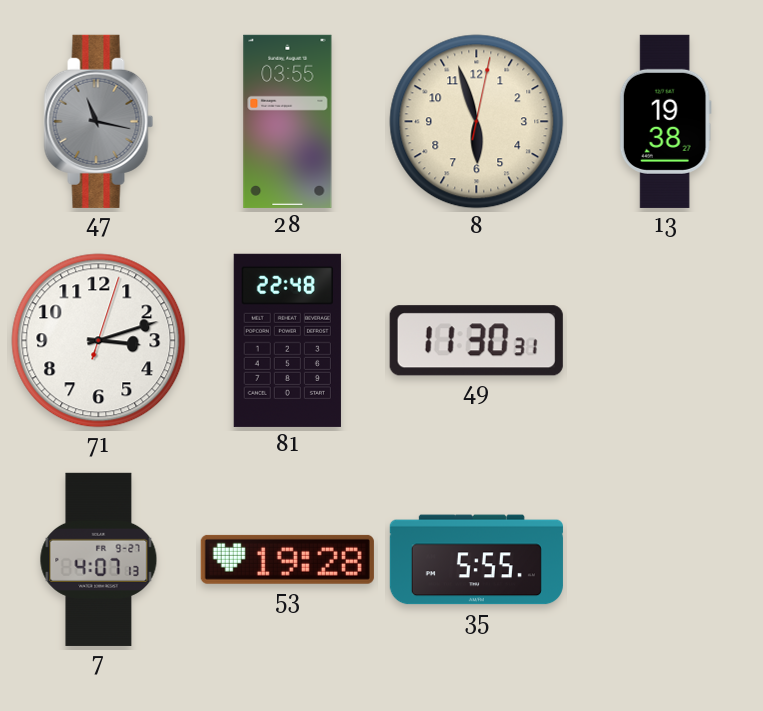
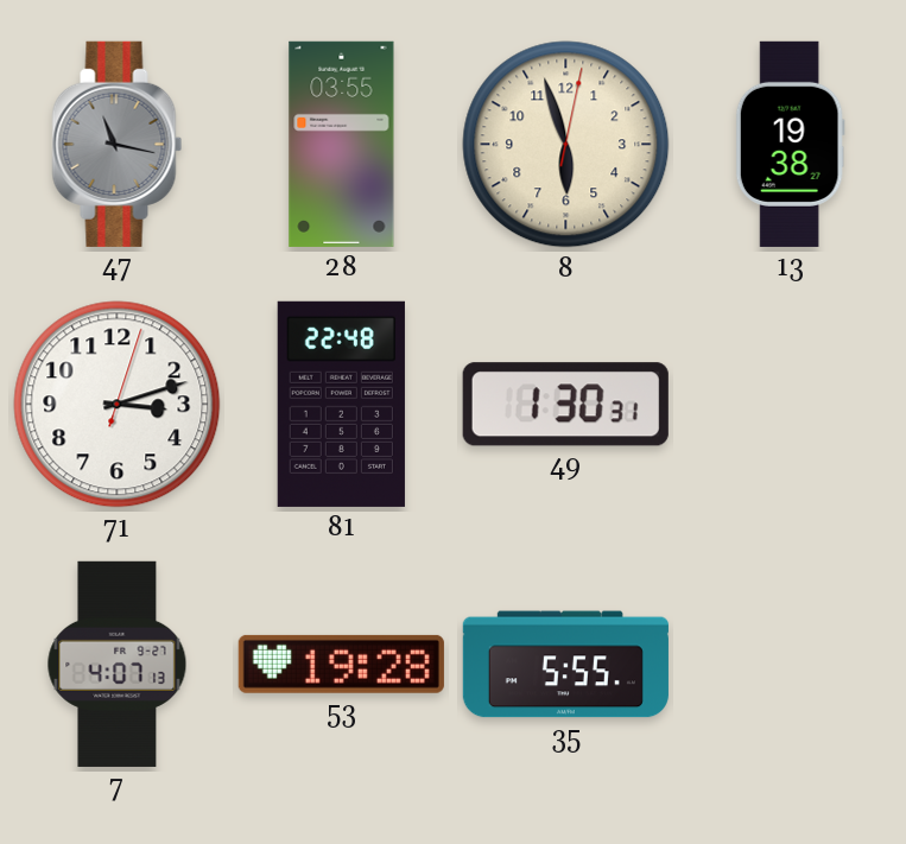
49: 11:30 -> 1:30 (565, 405)
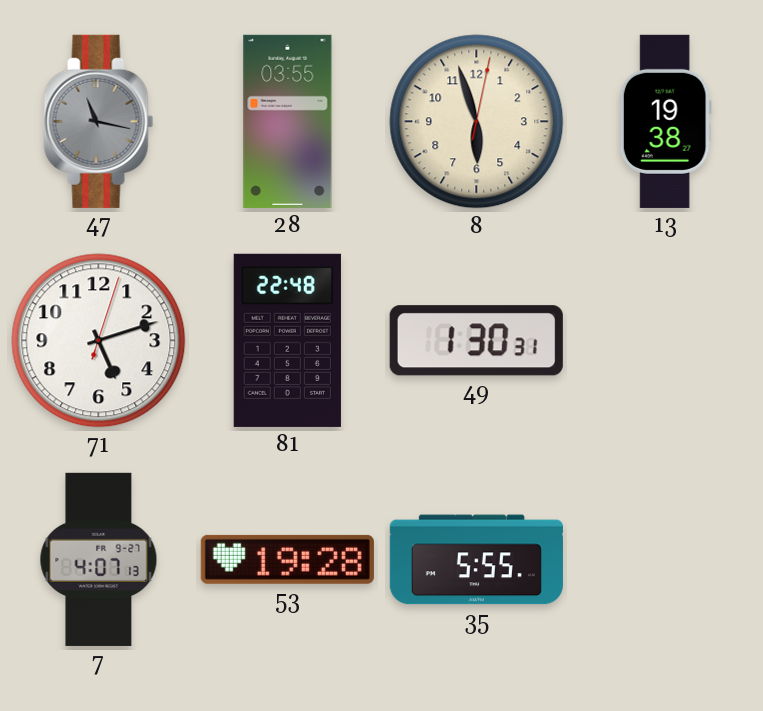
71: 3:12 -> 5:12 (99, 341)
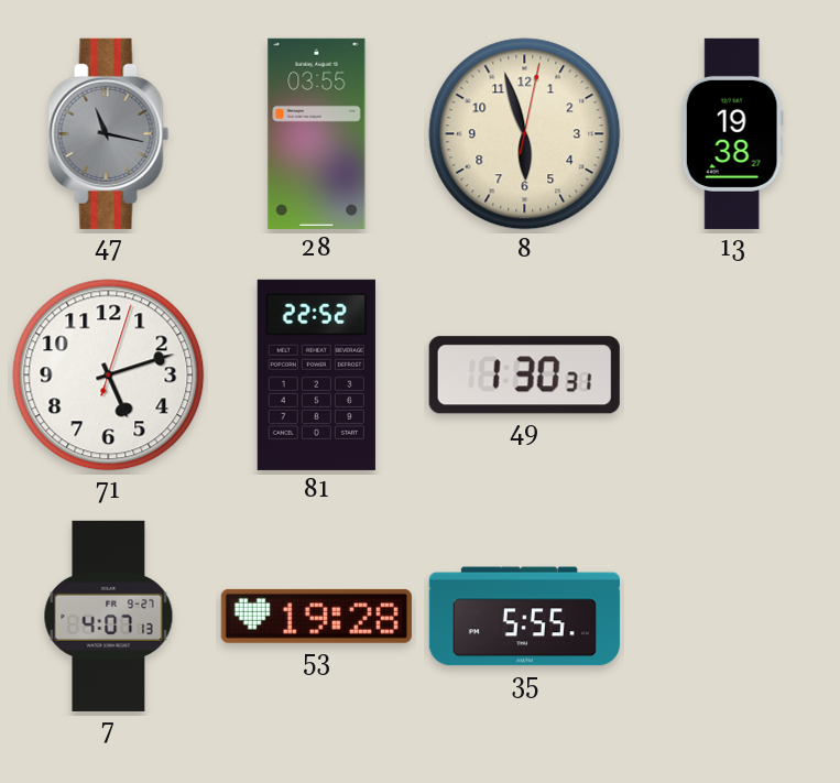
81: 22:48 -> 22:52 (316, 374)
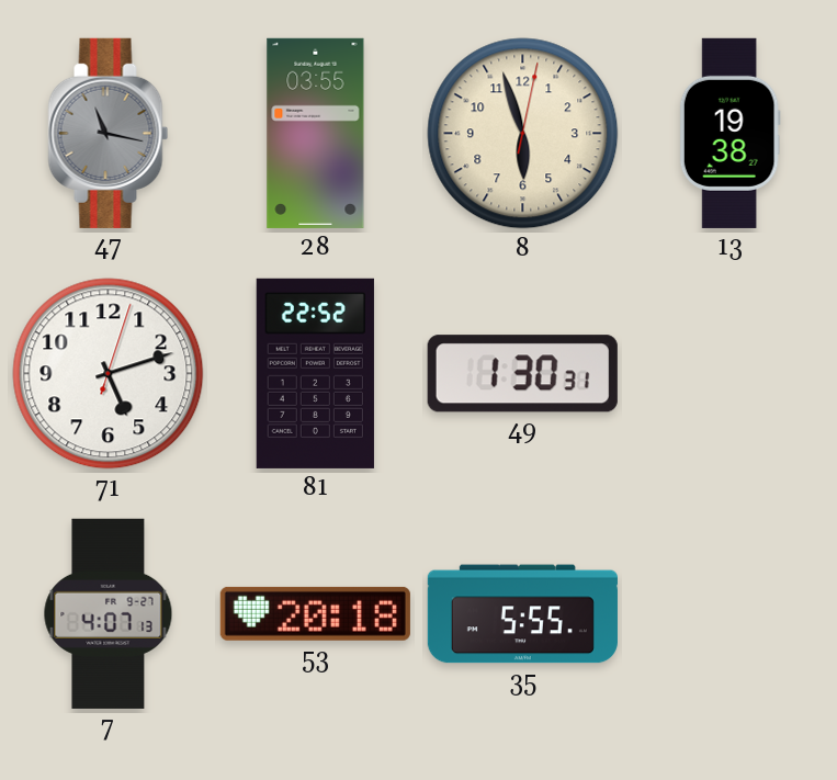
53: 19:28 -> 20:18 (315, 613)
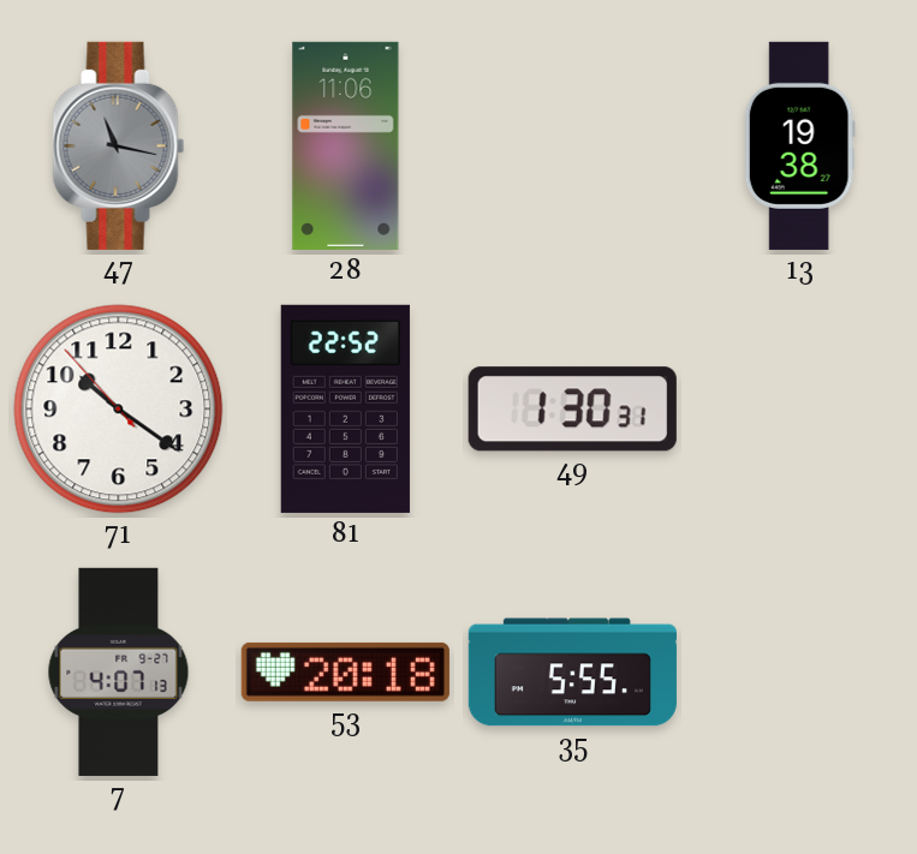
28: 03:55 -> 11:06 (346, 145)
8: 5:57 -> none (523, 134)
71: 5:12 -> 10:20 (119, 410)
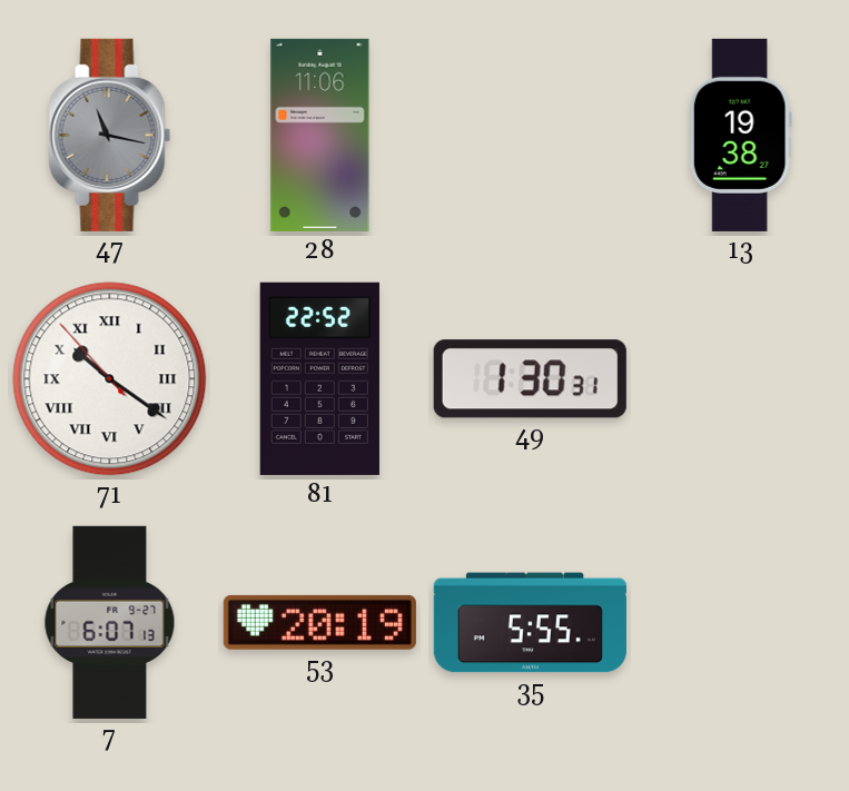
71 numerals: Arabic -> Roman (110, 379)
7: 4:07 -> 6:07 (110, 622)
53: 20:18 -> 20:19 (319, 622)
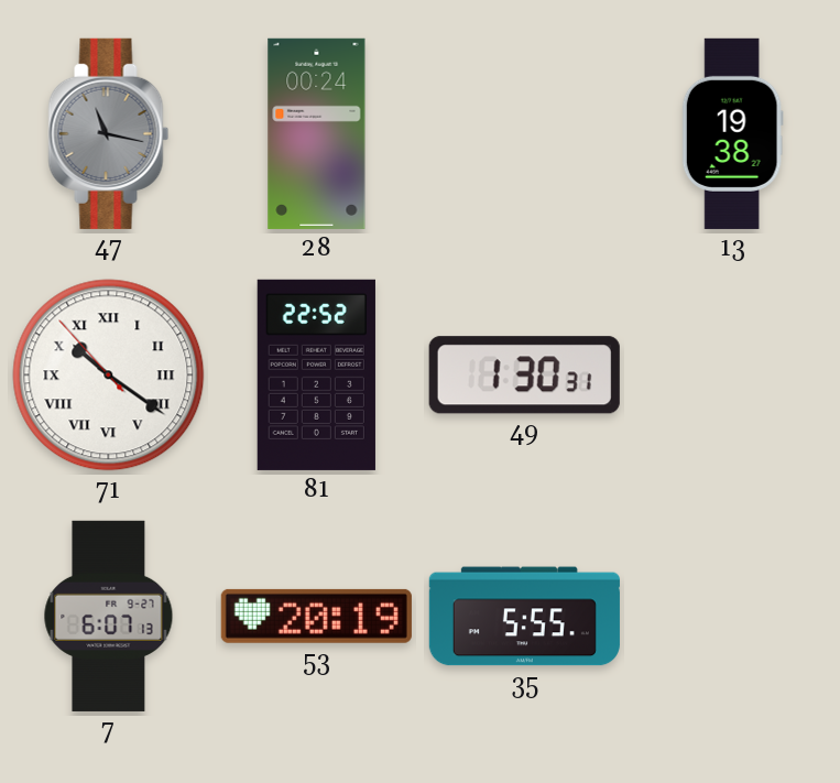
28: 11:06 -> 00:24 (317, 133)
